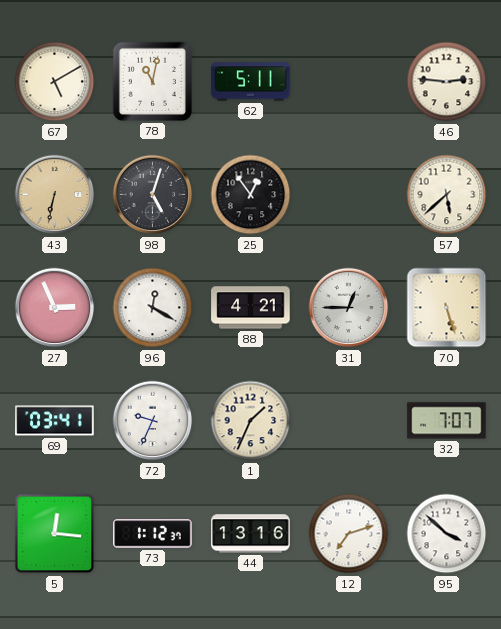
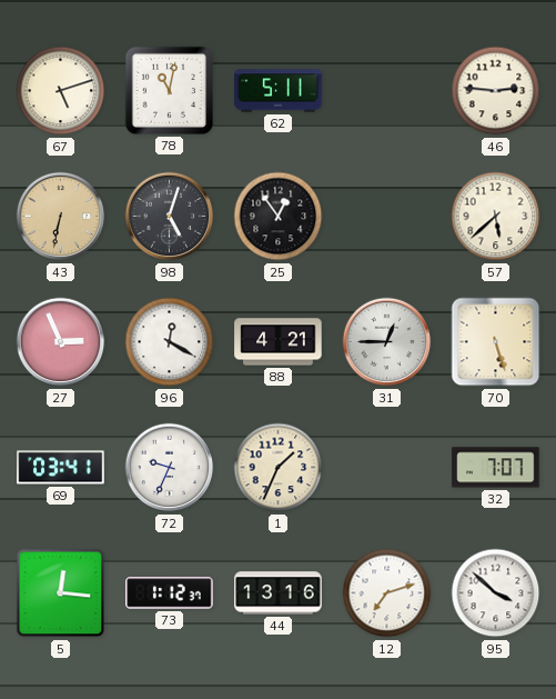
67: 5:10 -> 5:12 (61, 91)
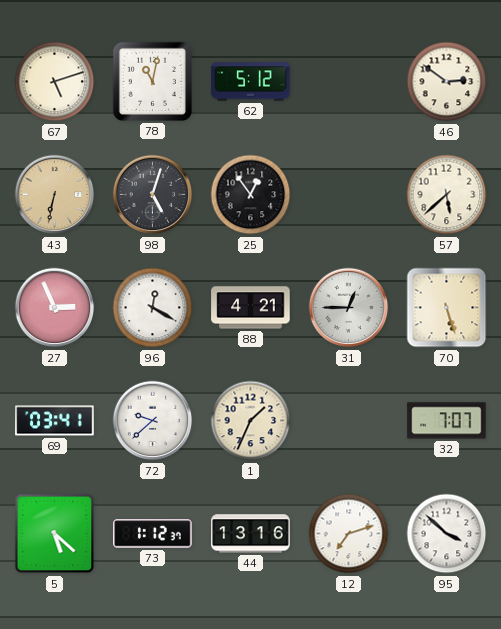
62: 5:11 -> 5:12 (251, 82)
46: 2:46 -> 2:51 (447, 82)
72: 9:34 -> 9:38 (153, 421)
5: 12:16 -> 5:22 (55, 534)
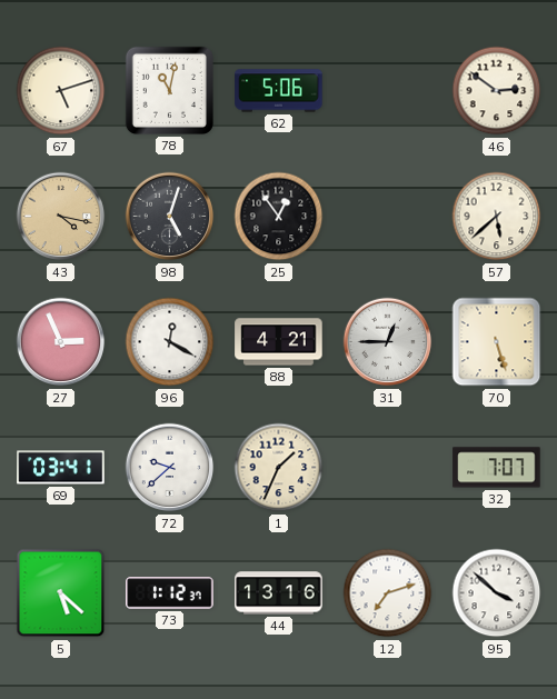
62: 5:12 -> 5:06 (279, 91)
43: 6:32 -> 4:17 (61, 217)
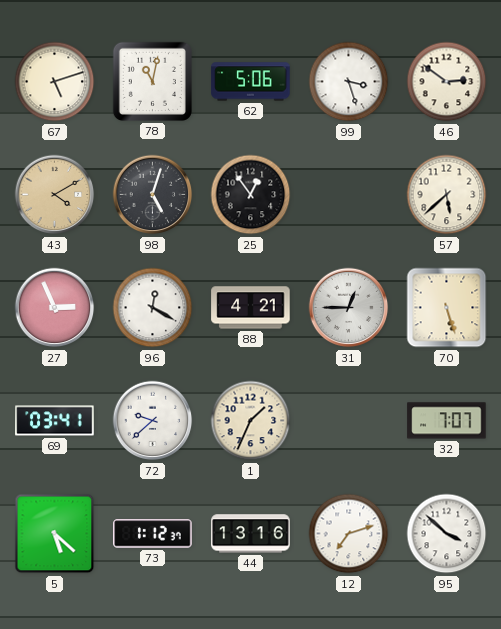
99: none -> 3:27 (349, 82)
43: 4:17 -> 4:10 (55, 195)
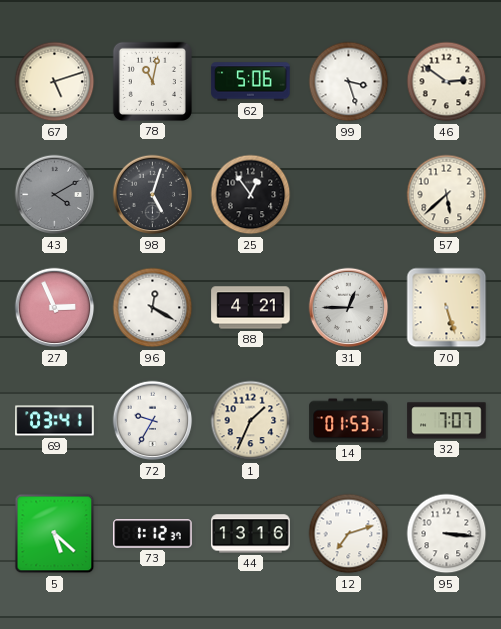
43 dial: champagne -> grey (55, 195)
72: 9:38 -> 9:35 (153, 421)
14: none -> 01:53 (349, 421)
95: 3:52 -> 3:16 (447, 534)
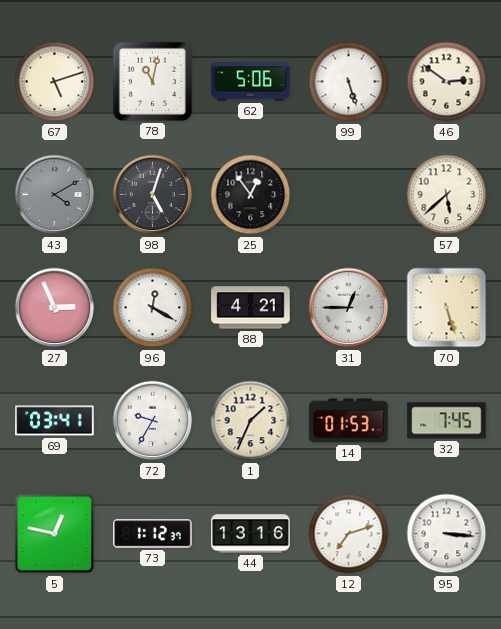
99: 3:27 -> 5:27 (349, 82)
32: 7:07 -> 7:45 (447, 421)
5: 5:22 -> 12:47 (55, 534)
